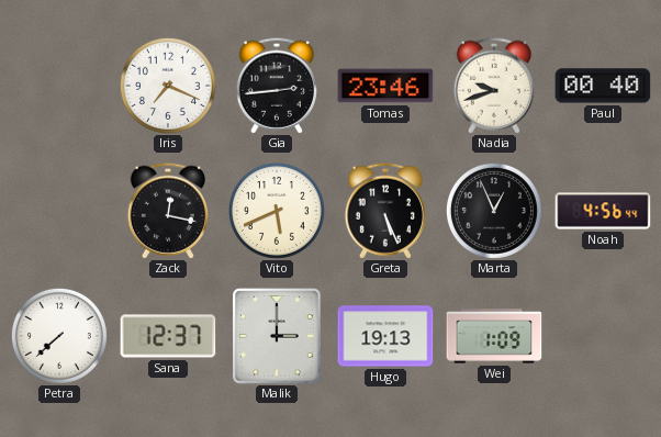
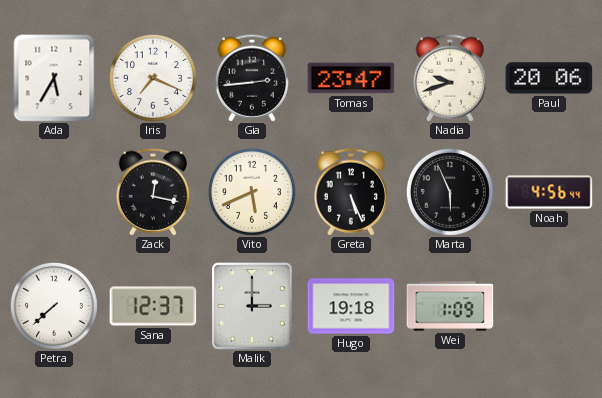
Ada: none -> 5:35 (54, 78)
Tomas: 23:46 -> 23:47 (351, 78)
Paul: 00:40 -> 20:06 (549, 78)
Marta: 12:56 -> 5:56 (450, 192)
Hugo: 19:13 -> 19:18 (351, 306)
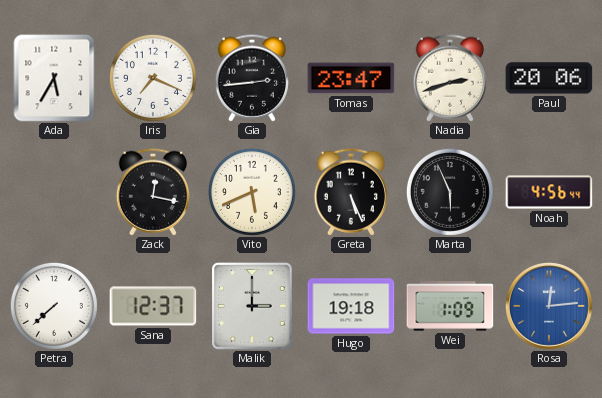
Nadia: 9:42 -> 2:42 (450, 78)
Rosa: none -> 12:14 (549, 306)
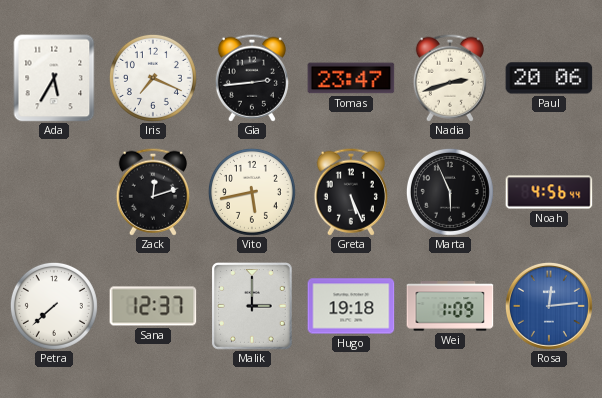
Zack: 12:17 -> 12:12 (153, 192)
Vito: 5:41 -> 5:43 (252, 192)
